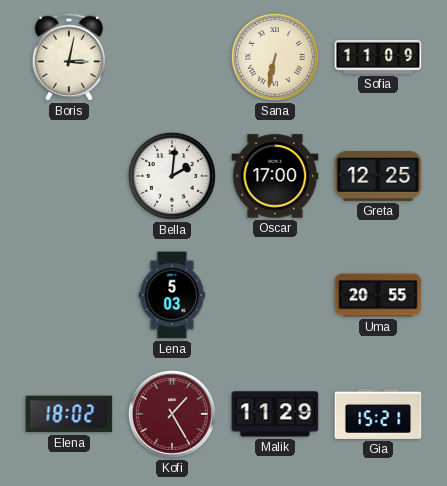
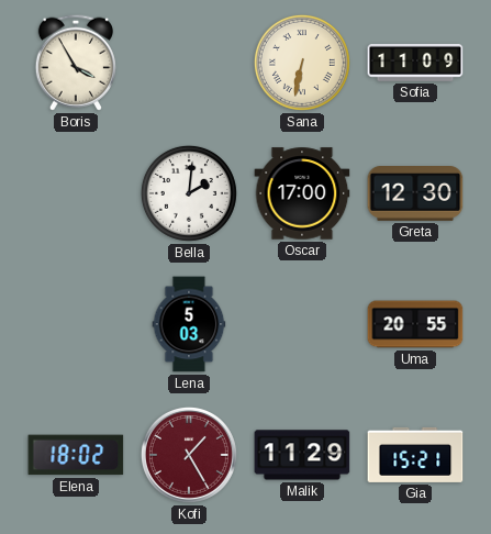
Boris: 3:02 -> 3:55 (76, 63)
Greta: 12:25 -> 12:30 (415, 194)
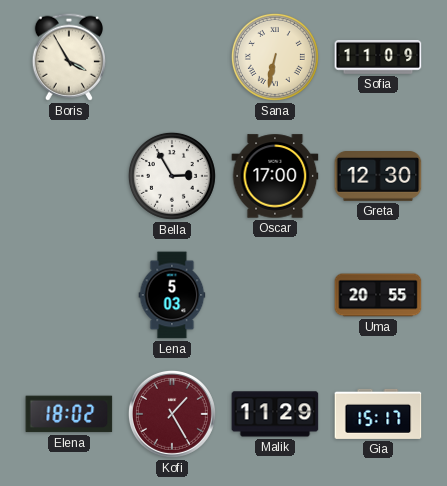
Bella: 2:01 -> 2:55 (172, 176)
Gia: 15:21 -> 15:17 (378, 414)
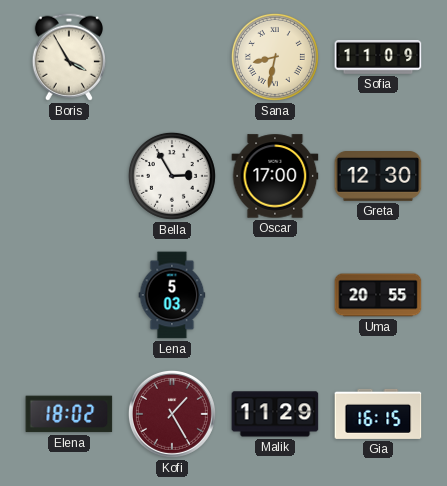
Sana: 6:32 -> 8:32 (275, 57)
Gia: 15:17 -> 16:15 (378, 414)
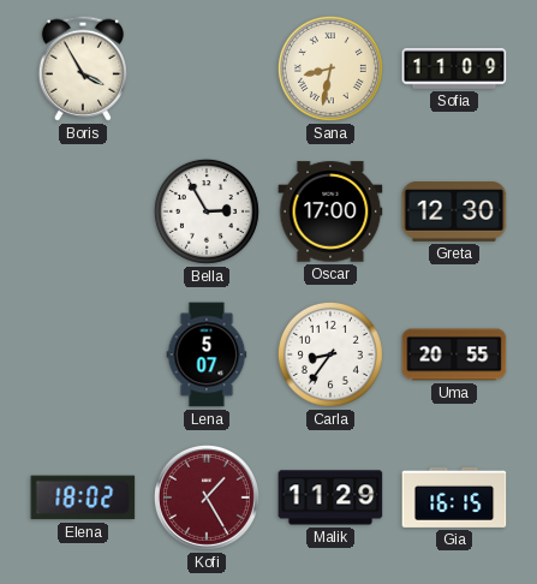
Lena: 5:03 -> 5:07 (207, 354)
Carla: none -> 8:36 (330, 354)
